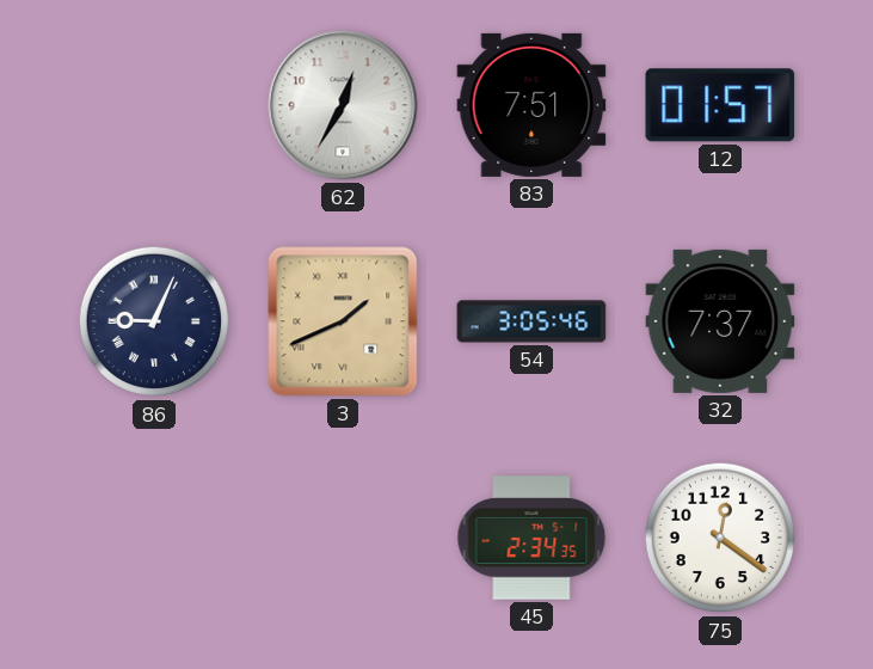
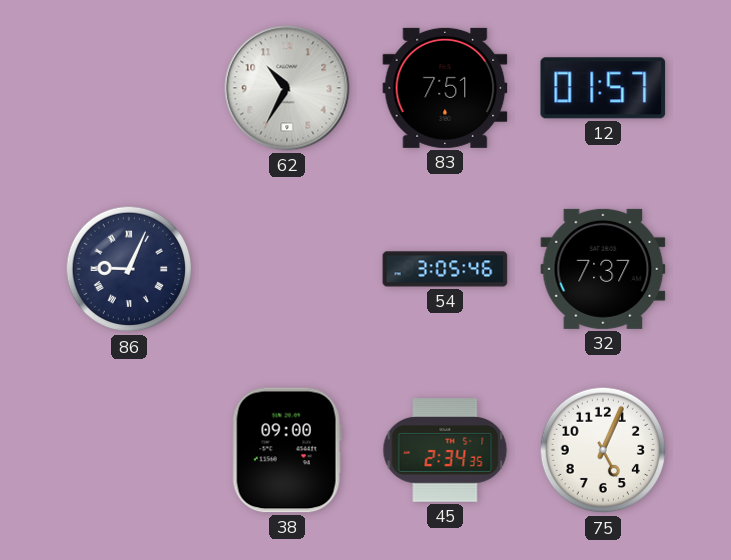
62: 12:35 -> 10:35 (287, 88)
3: 1:41 -> none (343, 321)
38: none -> 09:00 (287, 450)
75: 12:21 -> 5:04 (603, 450)
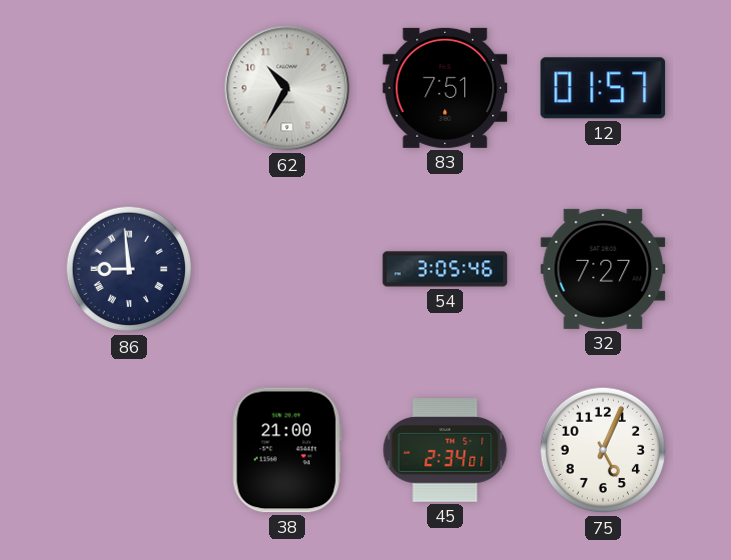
86: 9:04 -> 8:59 (129, 269)
32: 7:37 -> 7:27 (603, 269)
38: 09:00 -> 21:00 (287, 450)
45: 2:34:35 -> 2:34:01 (445, 450)
